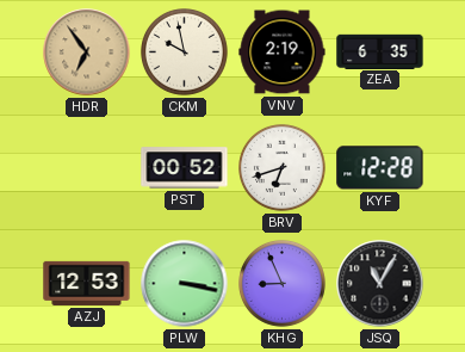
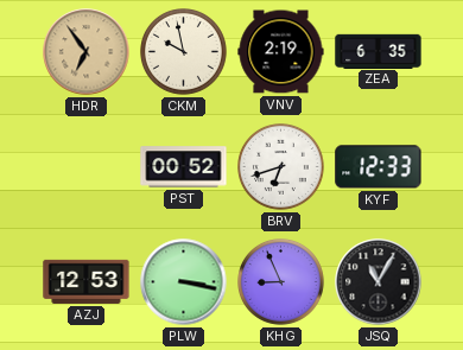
KYF: 12:28 -> 12:33 (379, 167)
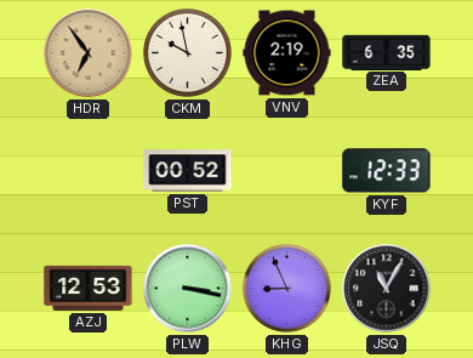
BRV: 6:42 -> none (281, 167)
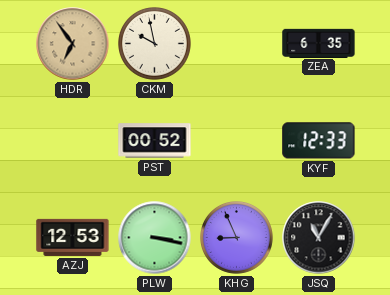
VNV: 2:19 -> none (287, 53)
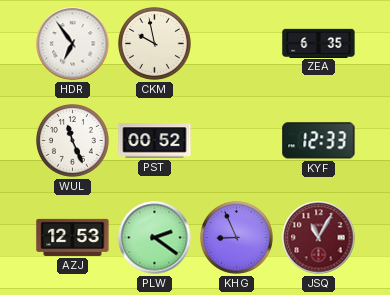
HDR dial: champagne -> white (73, 44)
WUL: none -> 11:26 (73, 141)
PLW: 3:17 -> 2:21 (155, 238)
JSQ dial: black -> burgundy (319, 238)
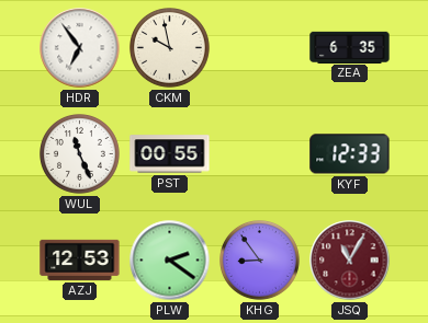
PST: 00:52 -> 00:55 (170, 154)
KHG: 8:56 -> 8:54 (260, 261)
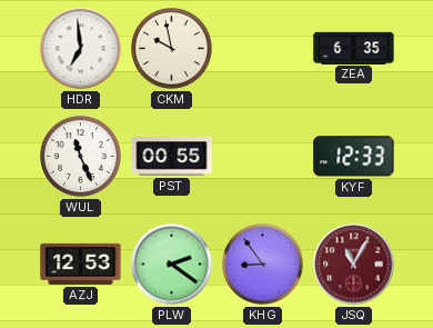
HDR: 6:54 -> 6:59 (81, 49)
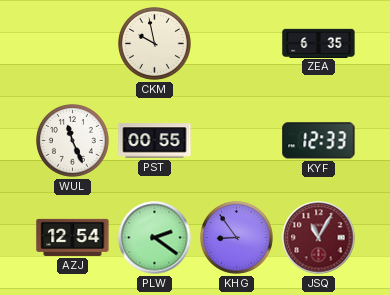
HDR: 6:59 -> none (81, 49)
AZJ: 12:53 -> 12:54 (73, 237)
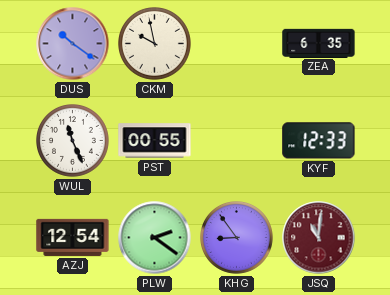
DUS: none -> 10:21 (73, 44)
JSQ: 11:05 -> 11:01 (319, 238)
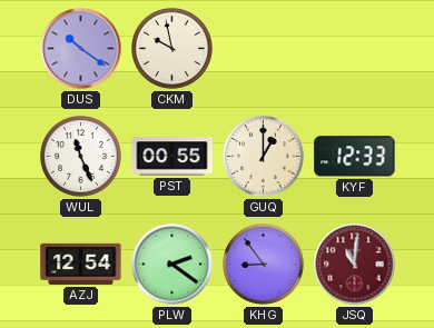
ZEA: 6:35 -> none (319, 43)
GUQ: none -> 1:00 (264, 157)
